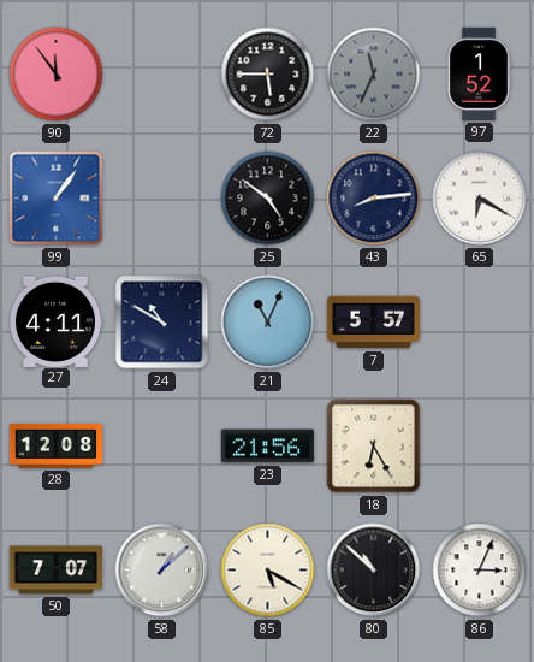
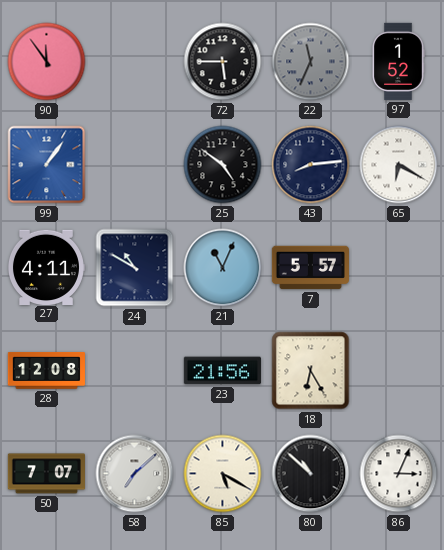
58: 1:08 -> 7:08 (135, 474)
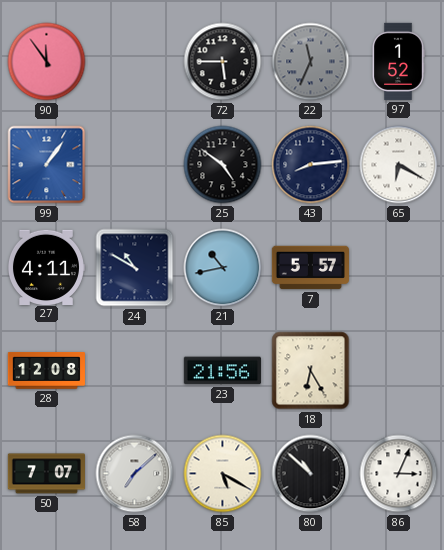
21: 11:04 -> 10:43 (223, 268)
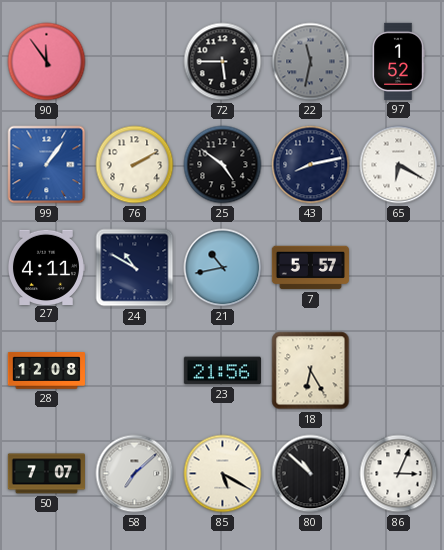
22: 11:34 -> 11:32 (311, 62)
76: none -> 2:10 (135, 165)
43: 8:14 -> 8:13 (311, 165)
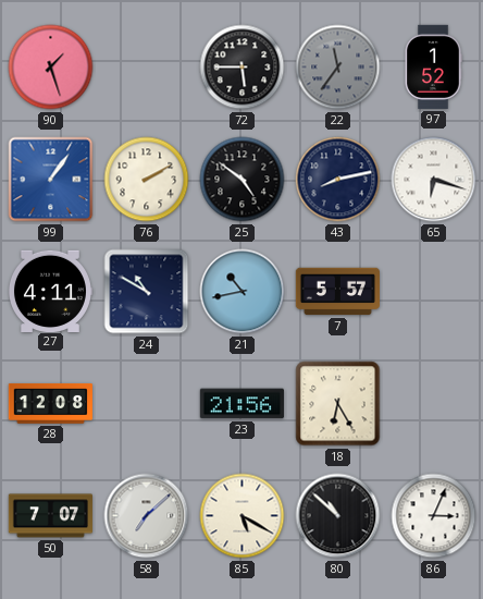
90: 11:54 -> 1:27 (51, 68)
22: 11:32 -> 11:36 (338, 68)
65: 6:20 -> 6:18 (434, 180)
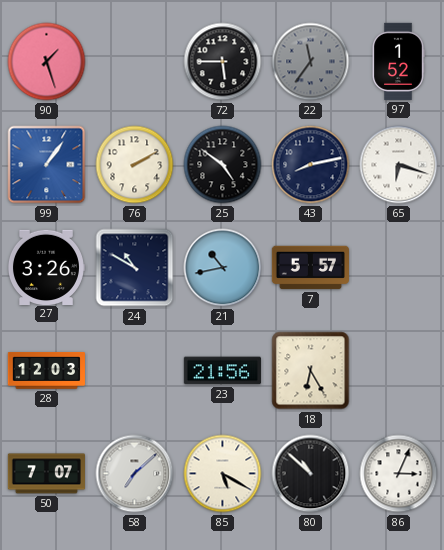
27: 4:11 -> 3:26 (46, 267)
28: 12:08 -> 12:03 (46, 371)
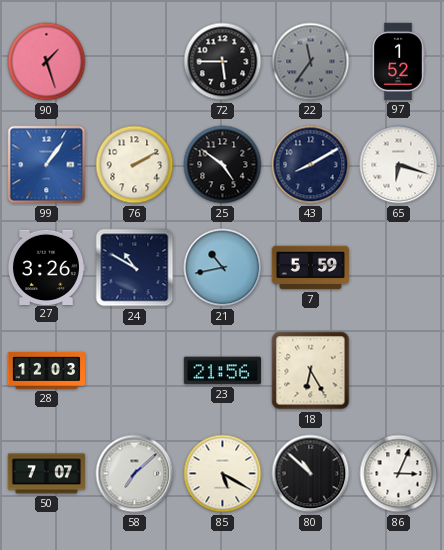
43: 8:13 -> 8:10 (311, 165)
7: 5:57 -> 5:59 (310, 268)
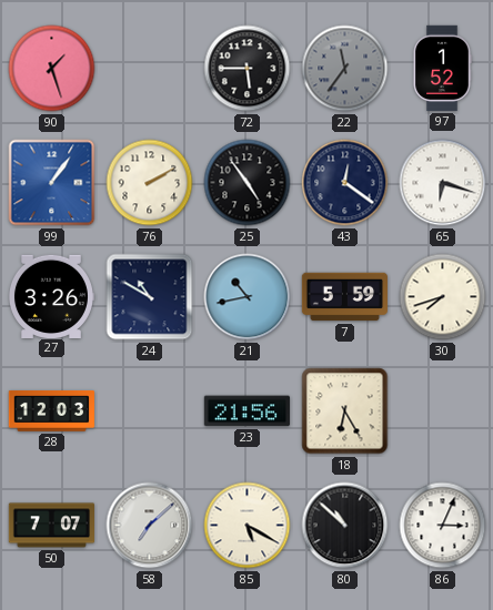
25: 4:51 -> 4:54 (248, 183)
43: 8:10 -> 12:21 (345, 183)
30: none -> 7:42 (443, 297)
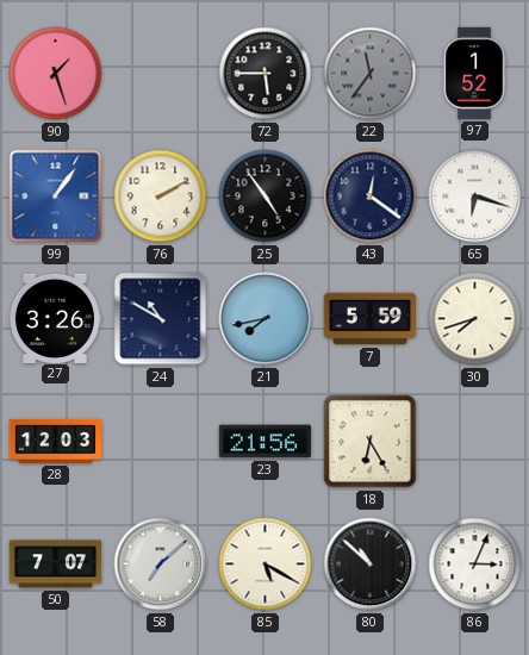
21: 10:43 -> 7:43 (266, 319)
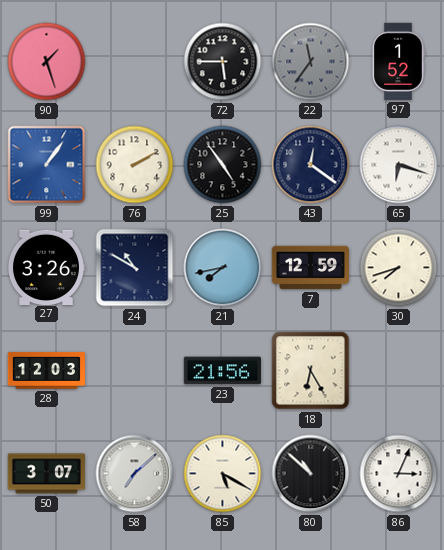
7: 5:59 -> 12:59 (310, 268)
50: 7:07 -> 3:07 (46, 474)
